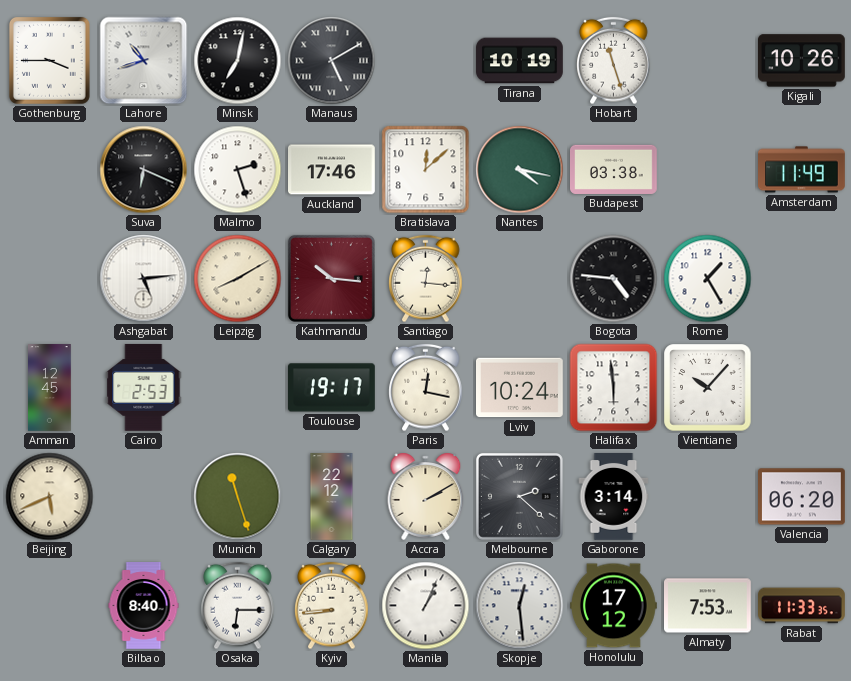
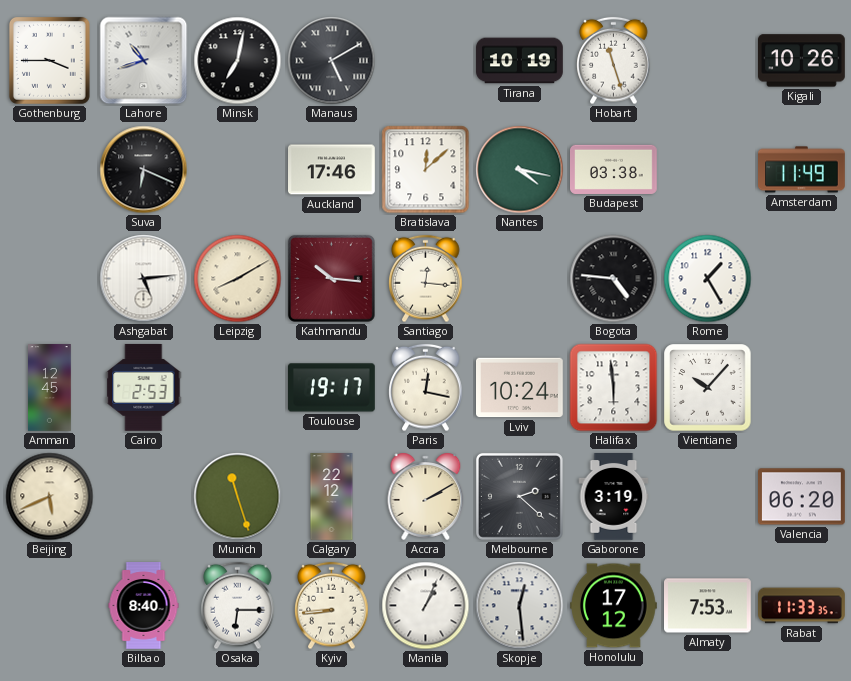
Malmo: 2:27 -> none (238, 170)
Gaborone: 3:14 -> 3:19 (614, 497)
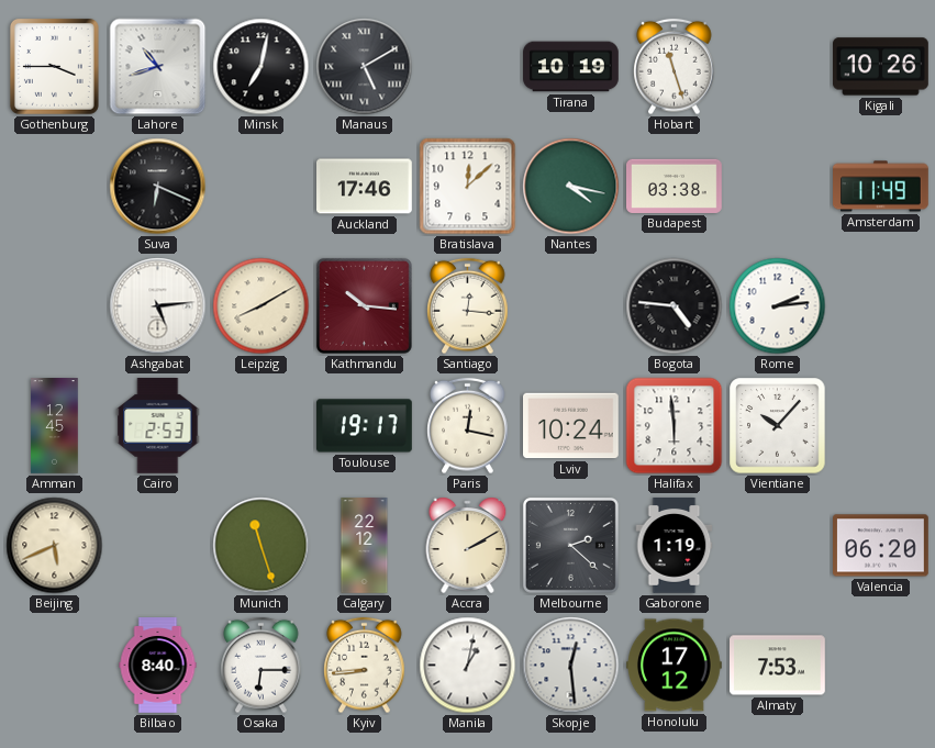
Rome: 1:25 -> 2:14 (778, 306)
Gaborone: 3:19 -> 1:19 (675, 546)
Manila: 1:04 -> 1:02 (468, 666)
Rabat: 11:33 -> none (802, 606)
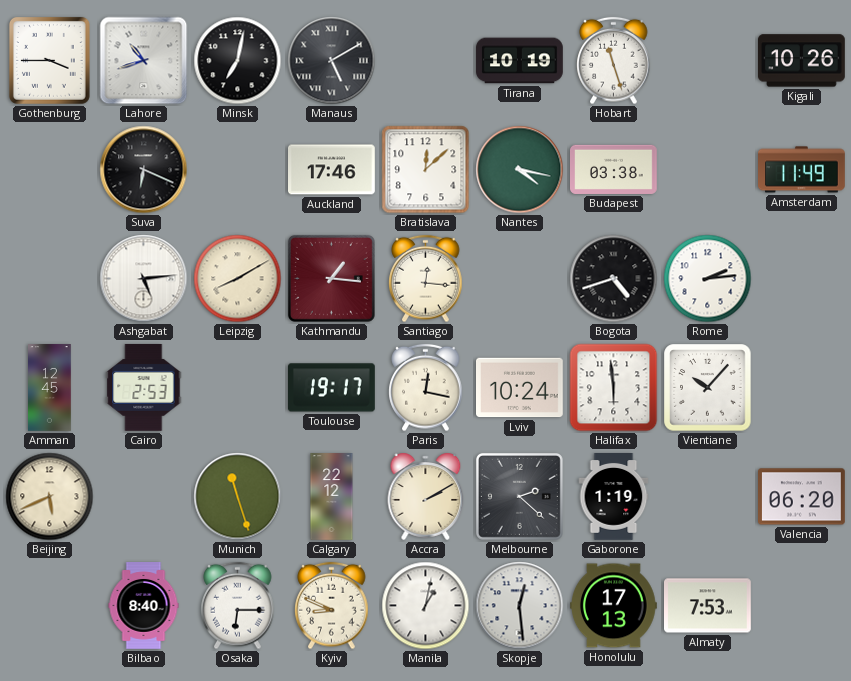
Kathmandu: 10:16 -> 1:16 (331, 278)
Bogota: 4:46 -> 4:42 (614, 279)
Kyiv: 8:44 -> 8:49 (332, 606)
Honolulu: 17:12 -> 17:13 (614, 606)
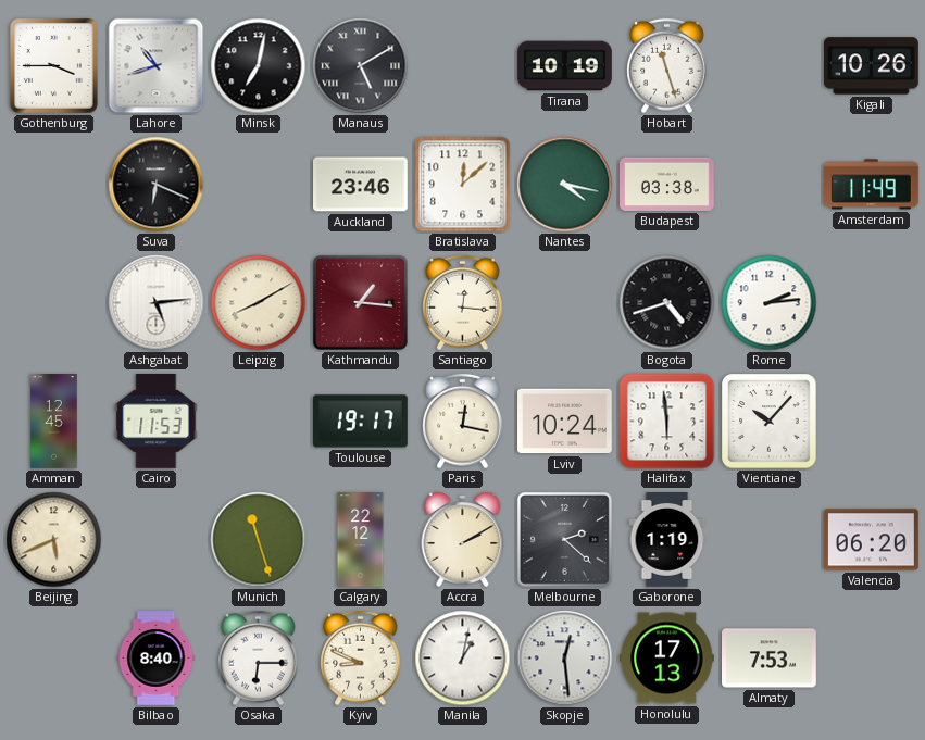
Auckland: 17:46 -> 23:46 (361, 185)
Cairo: 2:53 -> 11:53 (157, 421)
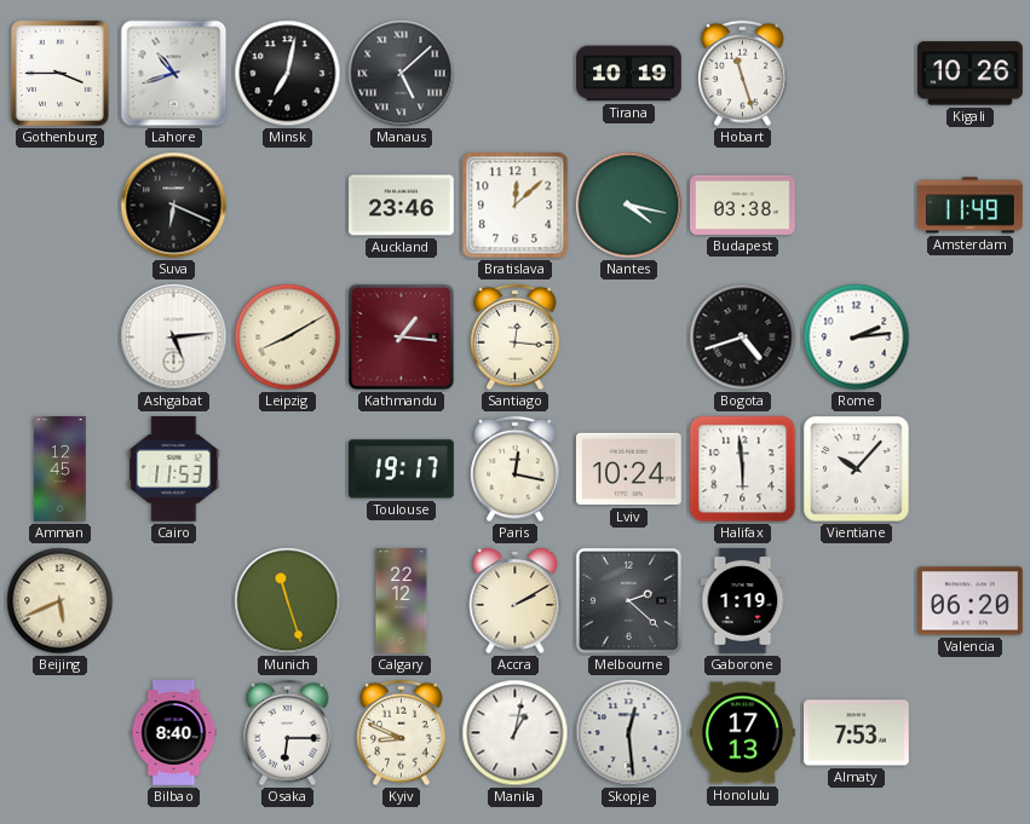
Manaus: 5:10 -> 5:08 (402, 74)
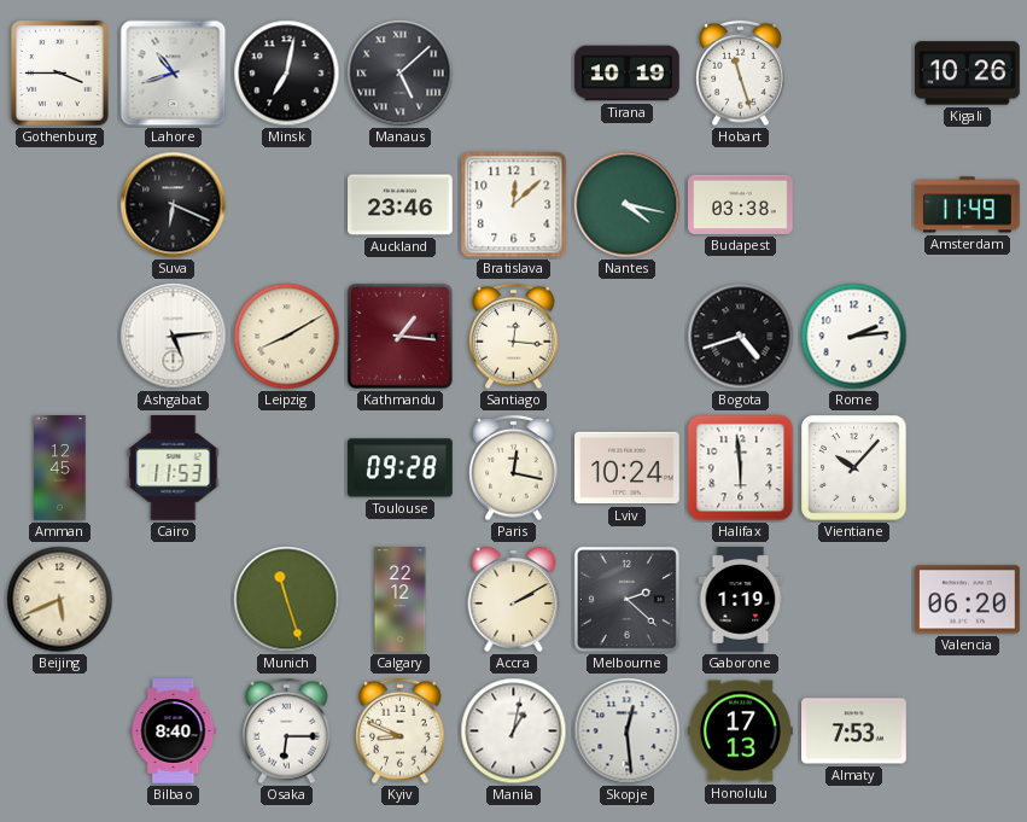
Toulouse: 19:17 -> 09:28 (401, 468)
